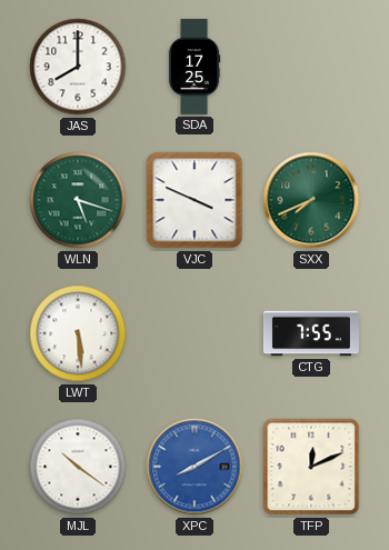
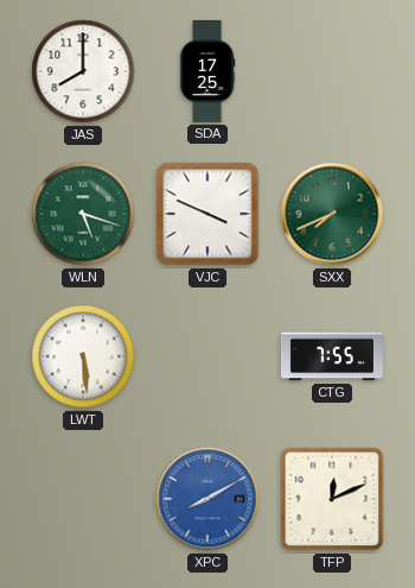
MJL: 10:21 -> none (78, 467)
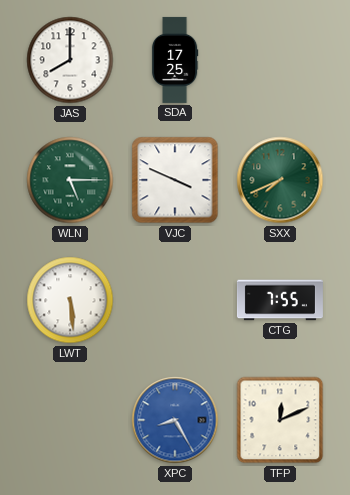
WLN: 5:18 -> 5:15 (70, 180)
XPC: 8:10 -> 8:25 (175, 420)
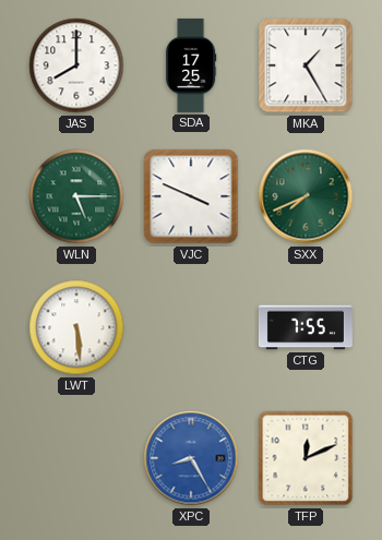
MKA: none -> 1:25 (306, 65)
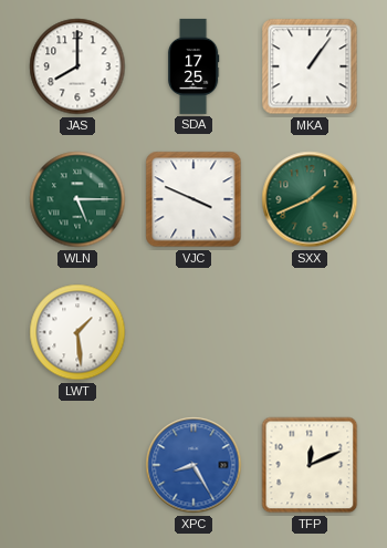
MKA: 1:25 -> 1:06 (310, 66)
SXX: 7:41 -> 1:41 (310, 199)
LWT: 5:29 -> 1:29 (77, 332)
CTG: 7:55 -> none (306, 327)
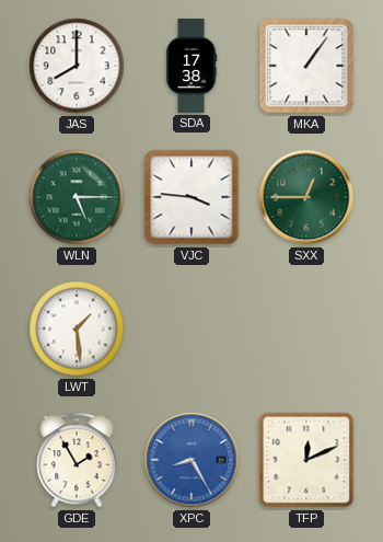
SDA: 17:25 -> 17:38 (191, 66)
VJC: 3:49 -> 3:46 (191, 197)
SXX: 1:41 -> 12:45 (306, 197)
GDE: none -> 1:55 (77, 460)
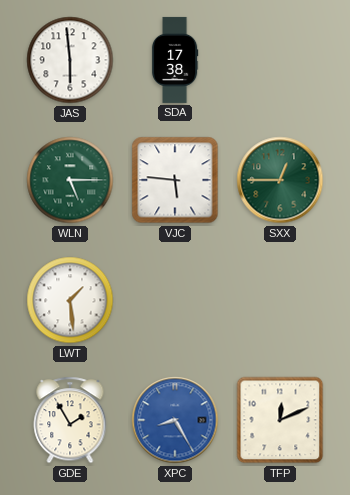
JAS: 8:00 -> 5:59 (70, 60)
MKA: 1:06 -> none (306, 66)
VJC: 3:46 -> 5:46 (175, 180)
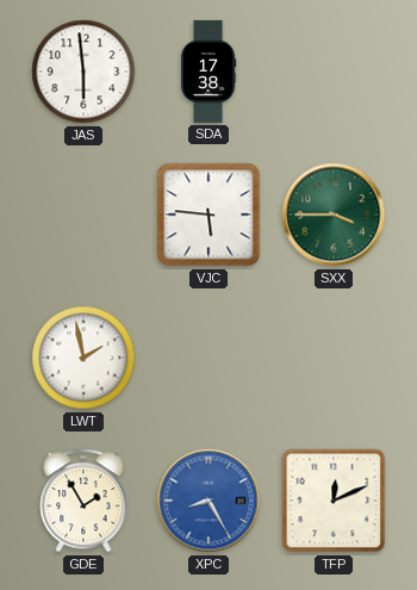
WLN: 5:15 -> none (70, 180)
SXX: 12:45 -> 3:45 (334, 215)
LWT: 1:29 -> 1:58 (83, 358)
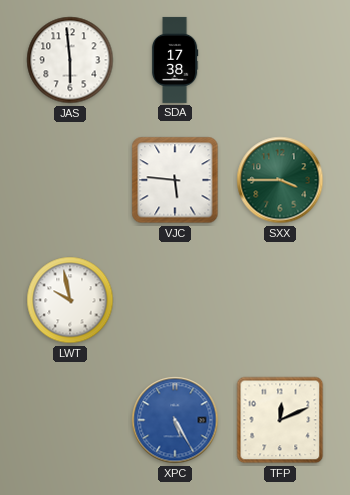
LWT: 1:58 -> 9:58 (70, 300)
GDE: 1:55 -> none (83, 501)
XPC: 8:25 -> 5:25 (175, 420)
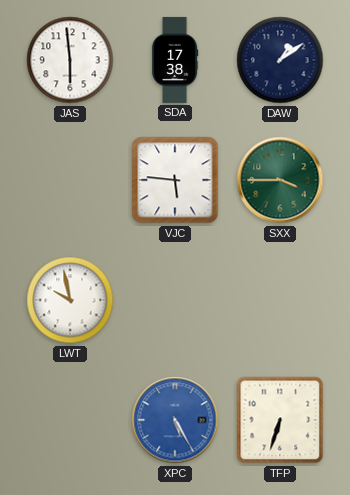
DAW: none -> 1:09 (280, 60)
TFP: 12:11 -> 6:33 (280, 420)
